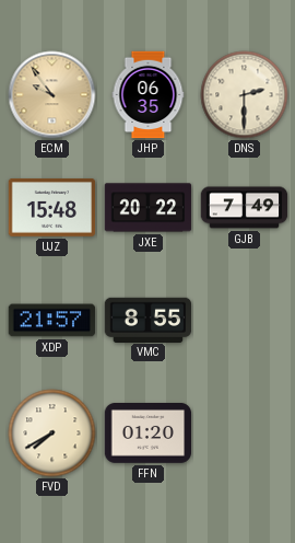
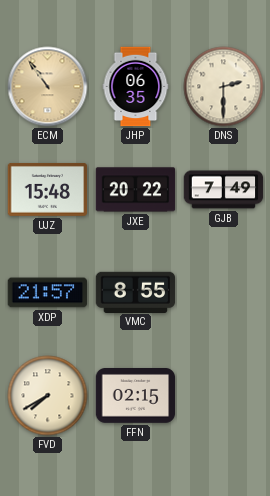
ECM: 9:54 -> 10:54 (48, 87)
FFN: 01:20 -> 02:15 (136, 396)
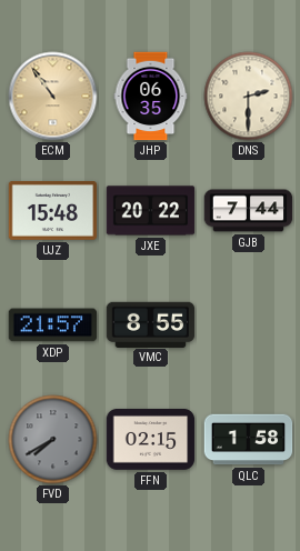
GJB: 7:49 -> 7:44 (249, 211)
FVD dial: cream -> grey (53, 440)
QLC: none -> 1:58 (249, 440)
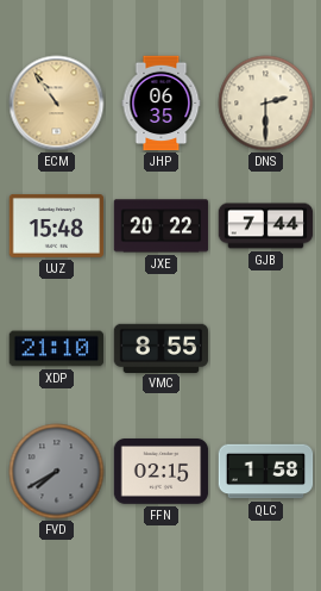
XDP: 21:57 -> 21:10 (57, 349)
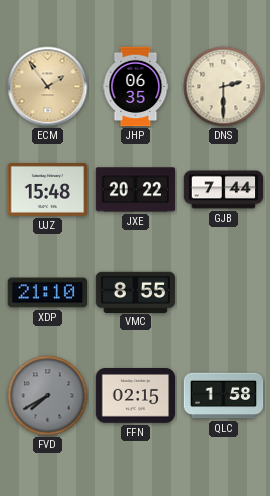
ECM: 10:54 -> 1:54 (48, 87)
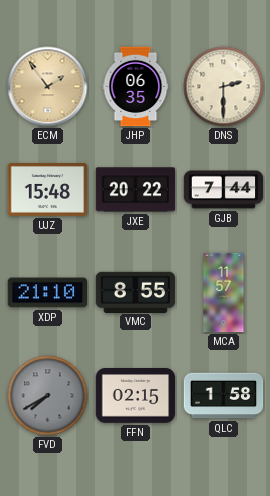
MCA: none -> 11:57 (224, 293)
